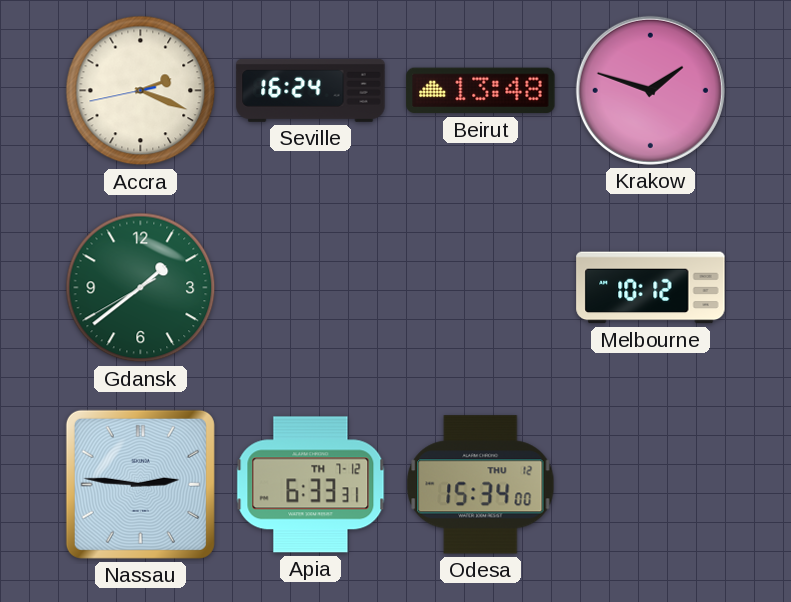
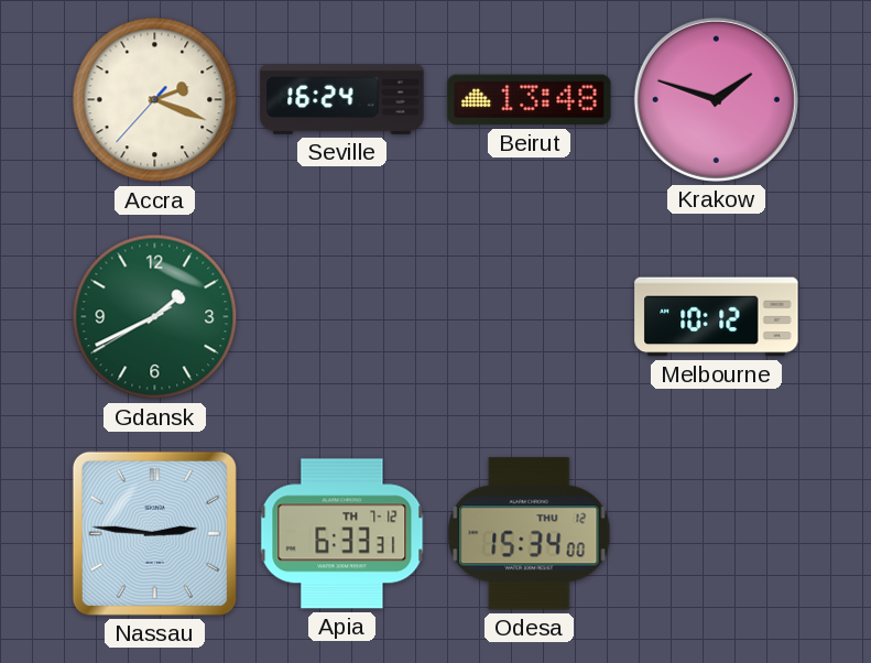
Accra: 2:18:43 -> 2:18:37 (155, 100)
Gdansk: 1:38 -> 1:40 (155, 317)
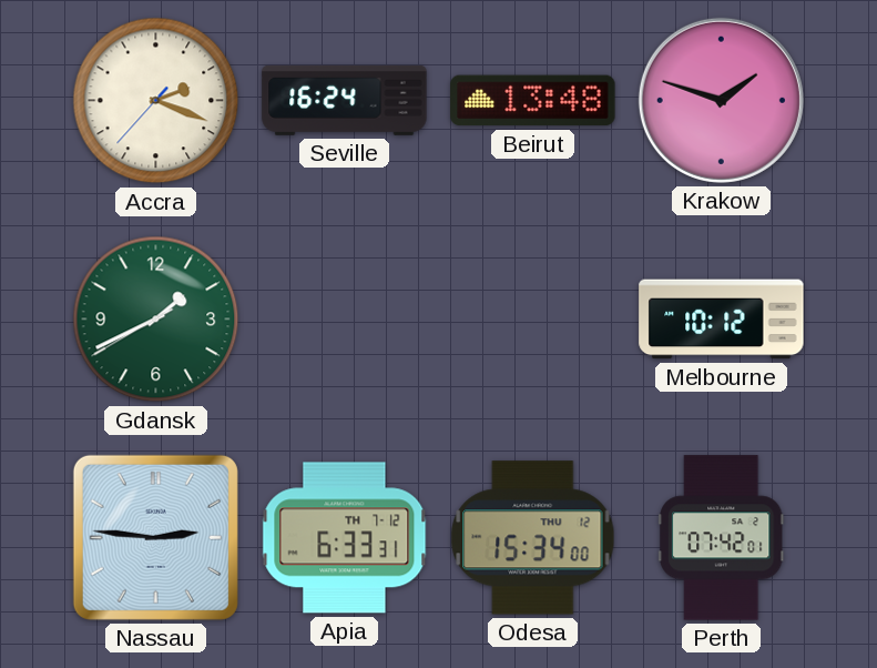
Perth: none -> 07:42 (722, 538)
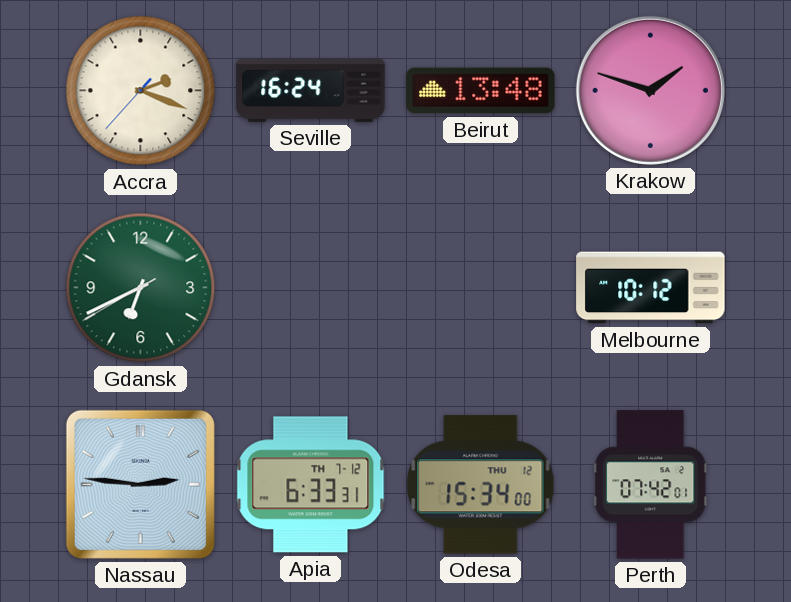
Gdansk: 1:40 -> 6:40 (141, 288)
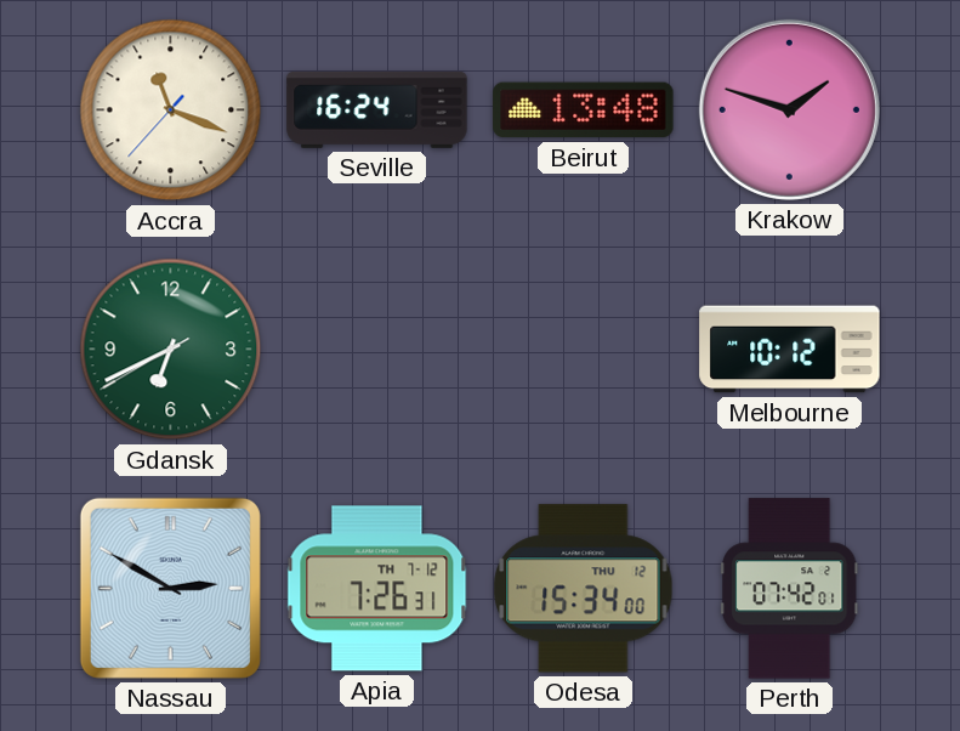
Accra: 2:18 -> 11:18 (171, 110)
Nassau: 2:46 -> 2:50 (170, 588)
Apia: 6:33 -> 7:26 (377, 589)
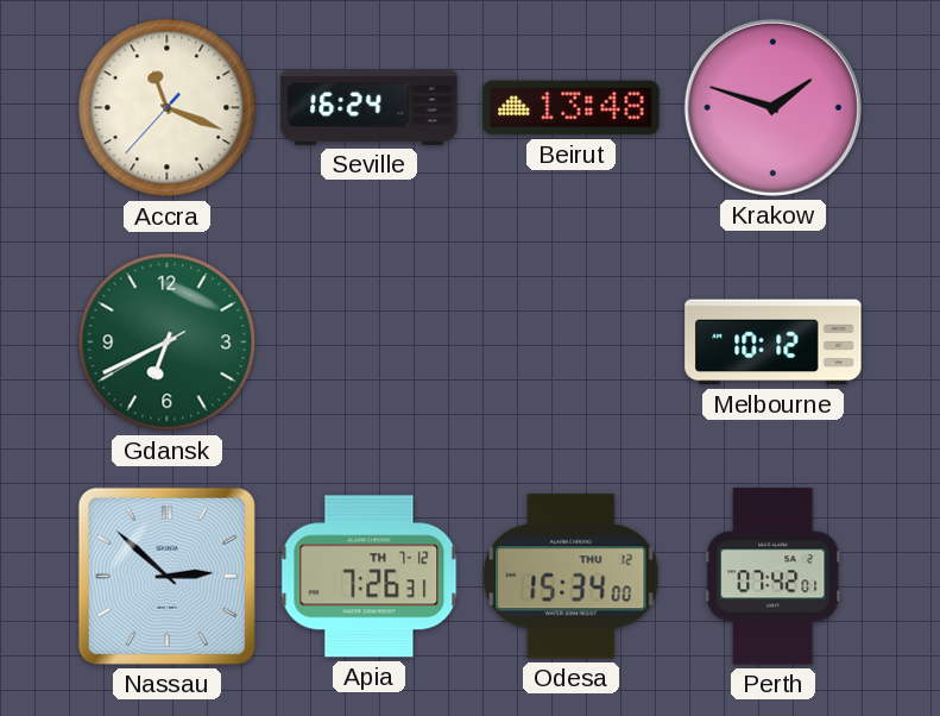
Nassau: 2:50 -> 2:52 (166, 576)
